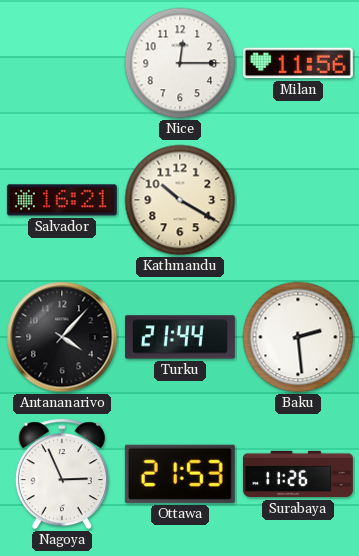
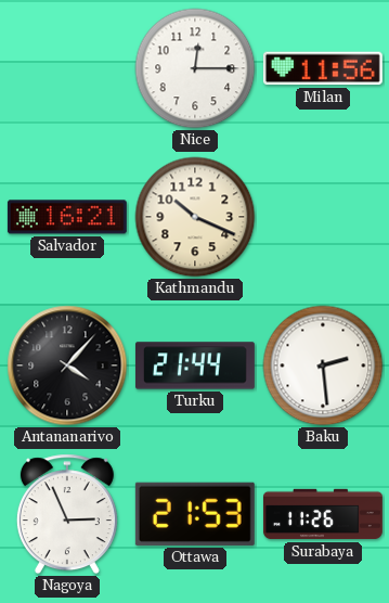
Kathmandu: 10:20 -> 10:19 (195, 217)
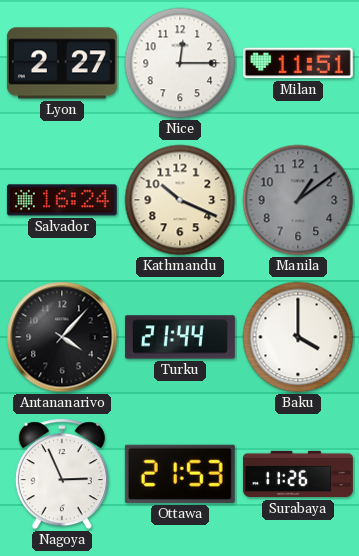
Lyon: none -> 2:27 (62, 63)
Milan: 11:56 -> 11:51 (298, 63)
Salvador: 16:21 -> 16:24 (62, 200)
Manila: none -> 1:09 (298, 200)
Baku: 2:29 -> 4:00 (298, 337)
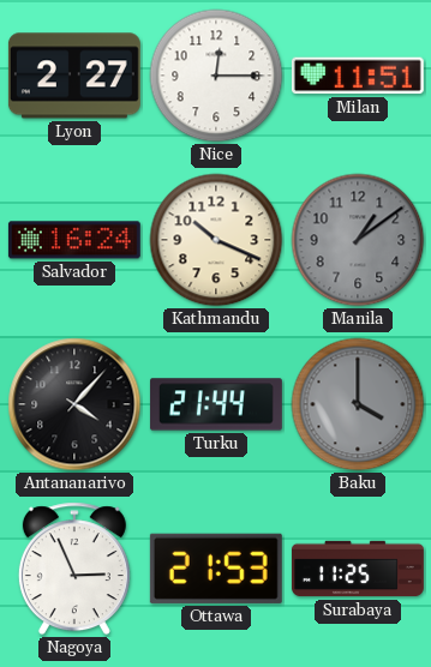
Baku dial: white -> grey (358, 404)
Surabaya: 11:26 -> 11:25 (358, 569)
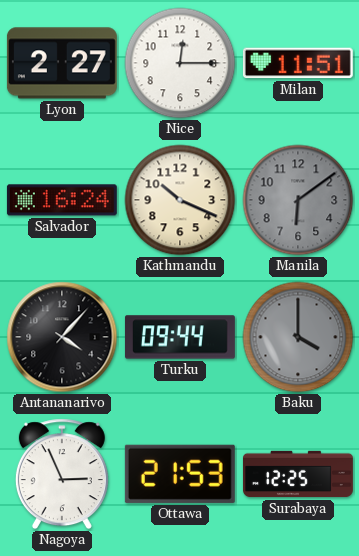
Manila: 1:09 -> 6:09 (298, 200)
Turku: 21:44 -> 09:44 (180, 337)
Surabaya: 11:25 -> 12:25 (298, 474)
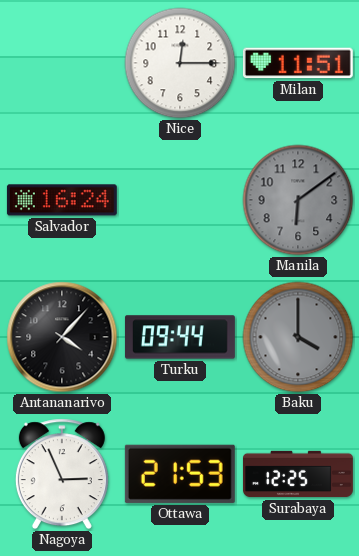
Lyon: 2:27 -> none (62, 63)
Kathmandu: 10:19 -> none (180, 200)
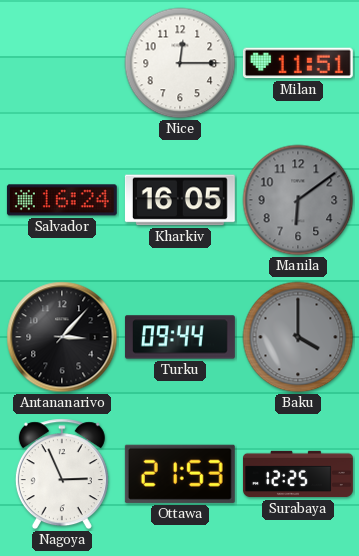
Kharkiv: none -> 16:05 (180, 200)
Antananarivo: 4:07 -> 3:07 (62, 337)
